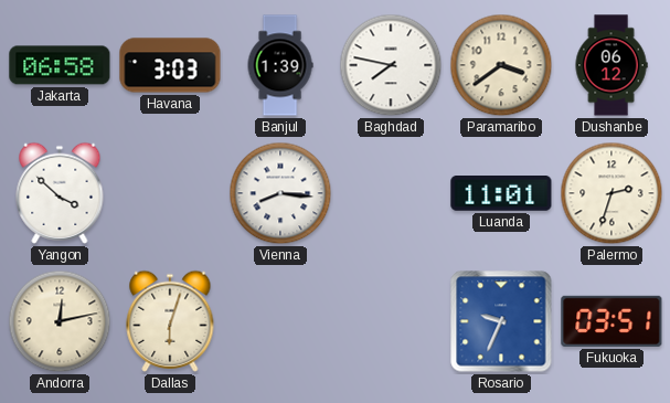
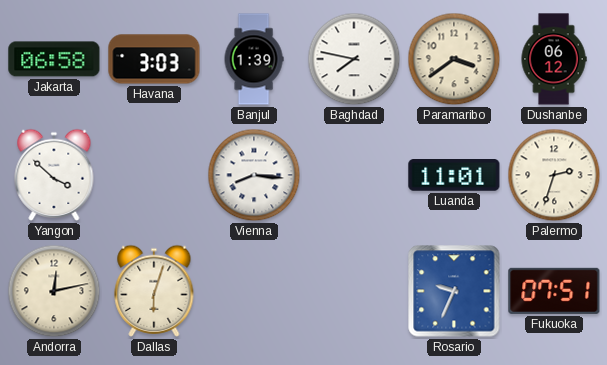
Fukuoka: 03:51 -> 07:51 (554, 291)
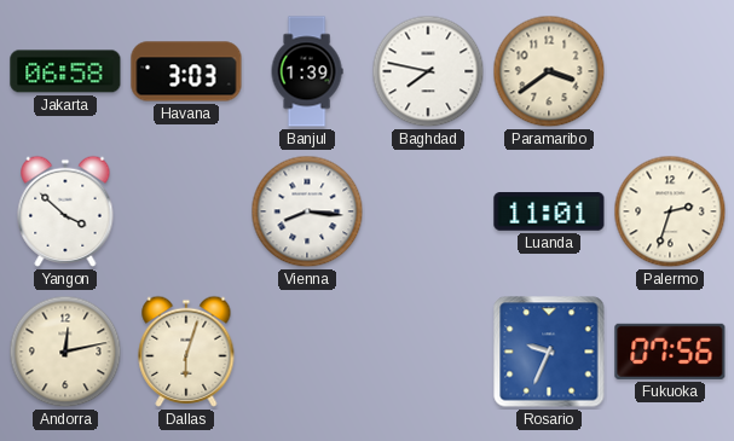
Dushanbe: 06:12 -> none (554, 59)
Fukuoka: 07:51 -> 07:56 (670, 352)
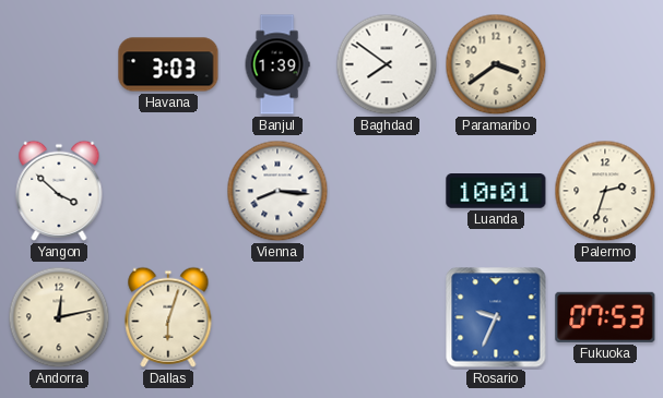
Jakarta: 06:58 -> none (65, 71)
Baghdad: 7:47 -> 7:51 (387, 64)
Luanda: 11:01 -> 10:01 (496, 192)
Fukuoka: 07:56 -> 07:53 (605, 317)
